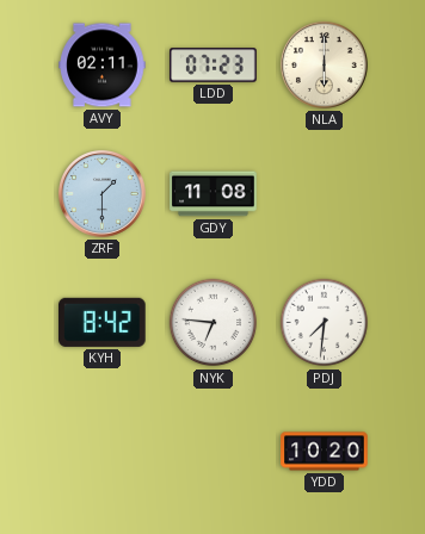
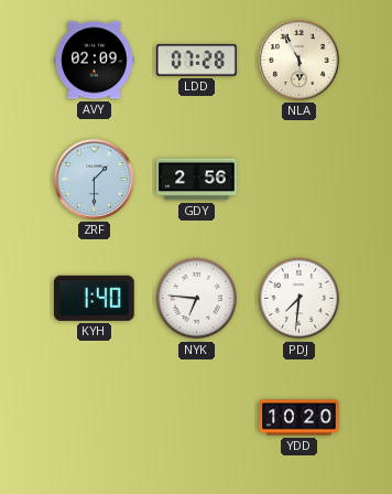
AVY: 02:11 -> 02:09 (95, 61)
LDD: 07:23 -> 07:28 (197, 61)
NLA: 6:00 -> 5:55 (298, 60)
GDY: 11:08 -> 2:56 (197, 180)
KYH: 8:42 -> 1:40 (95, 298)
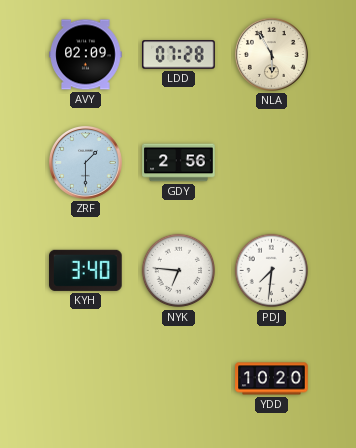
KYH: 1:40 -> 3:40 (86, 270)
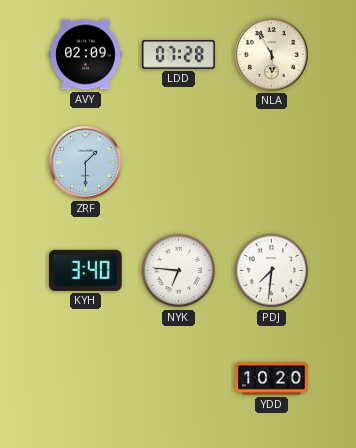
GDY: 2:56 -> none (179, 163)
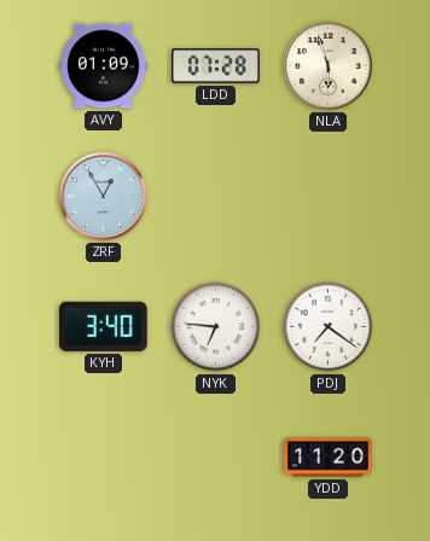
AVY: 02:09 -> 01:09 (104, 66)
NLA: 5:55 -> 5:57 (327, 65)
ZRF: 1:30 -> 12:55 (103, 196)
PDJ: 7:31 -> 7:21 (329, 327)
YDD: 10:20 -> 11:20 (329, 458)
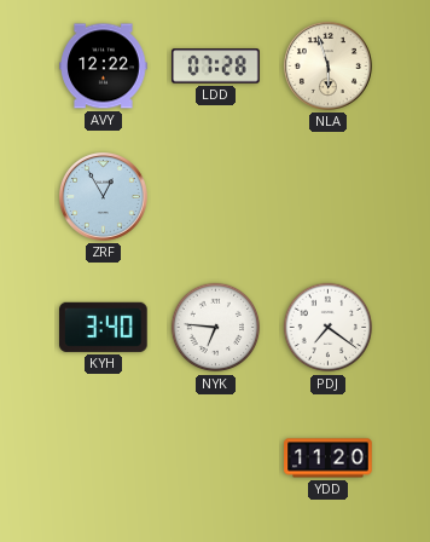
AVY: 01:09 -> 12:22 (104, 67)
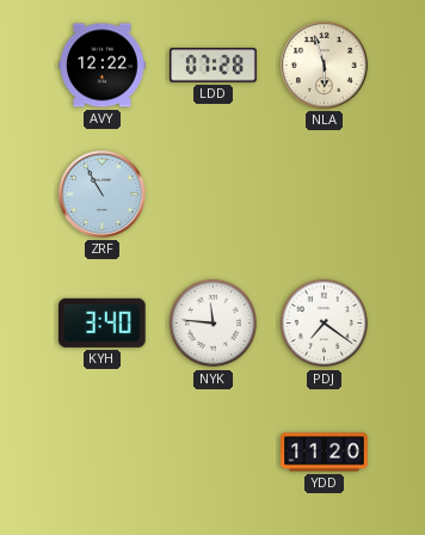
ZRF: 12:55 -> 10:55 (101, 193)
NYK: 6:46 -> 11:46 (214, 324)
